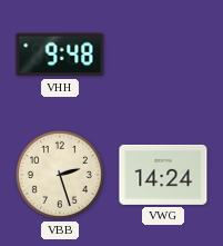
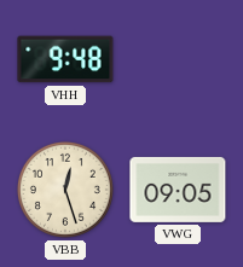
VBB: 2:27 -> 12:27 (65, 190)
VWG: 14:24 -> 09:05 (178, 190)
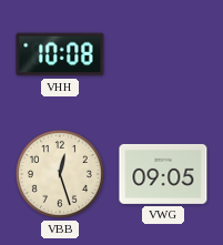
VHH: 9:48 -> 10:08 (60, 54)
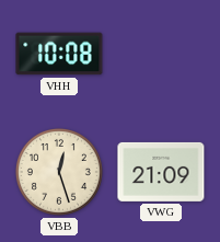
VWG: 09:05 -> 21:09 (161, 172)
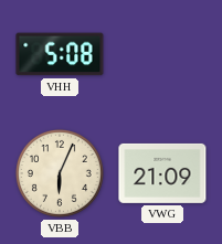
VHH: 10:08 -> 5:08 (60, 54)
VBB: 12:27 -> 6:04 (60, 173)
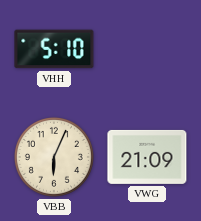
VHH: 5:08 -> 5:10 (54, 49)
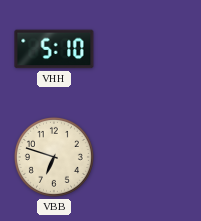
VBB: 6:04 -> 6:48 (54, 157)
VWG: 21:09 -> none (147, 157)
